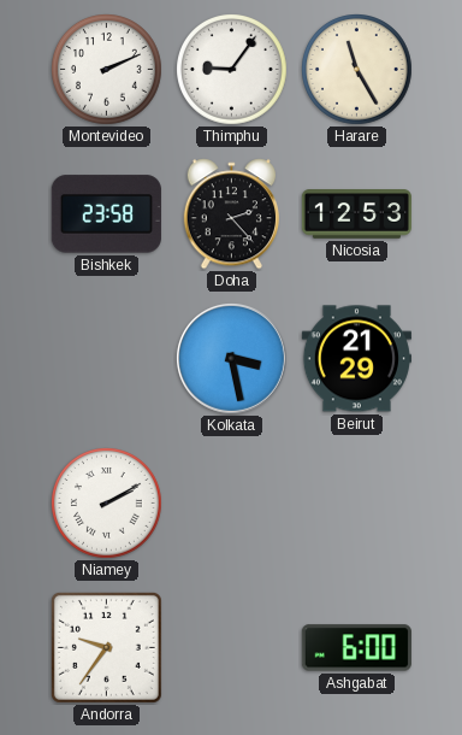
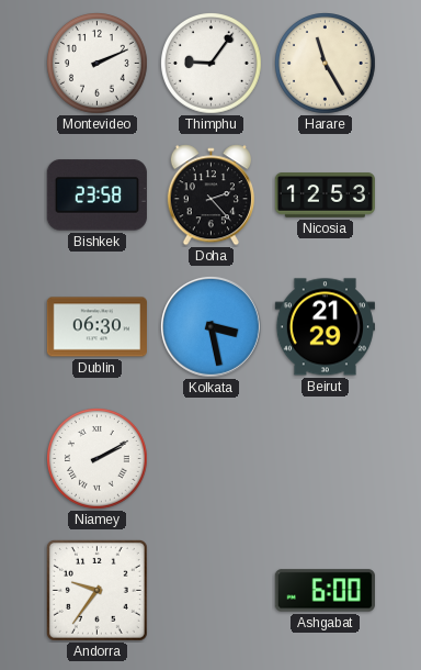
Dublin: none -> 06:30 (96, 327)
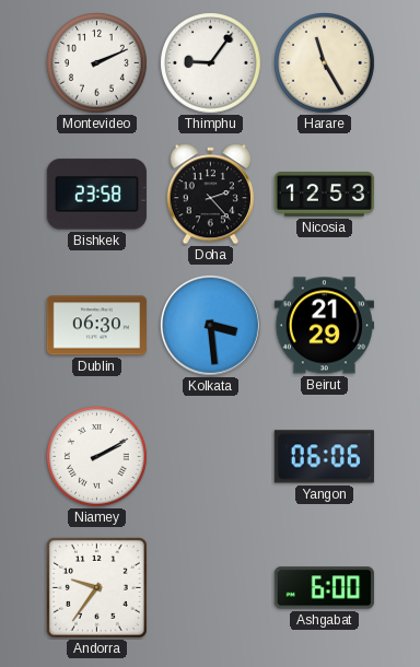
Kolkata: 3:28 -> 3:29 (210, 325)
Yangon: none -> 06:06 (324, 457)
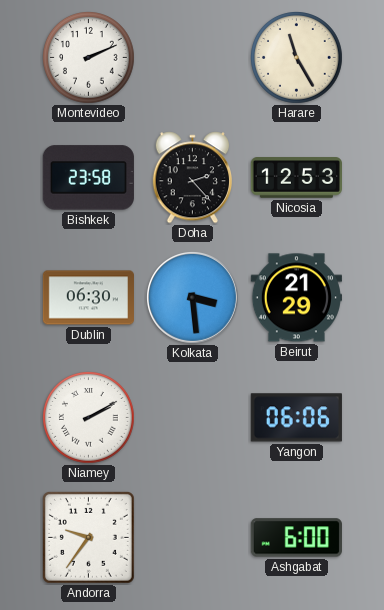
Thimphu: 9:06 -> none (211, 63)
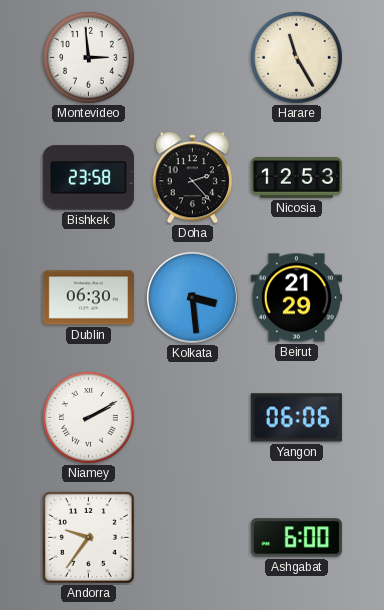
Montevideo: 2:11 -> 2:59 (89, 58)
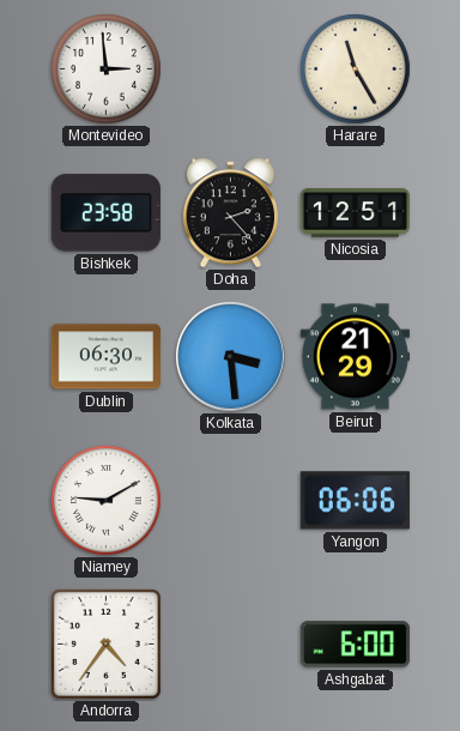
Nicosia: 12:53 -> 12:51 (355, 213)
Niamey: 2:10 -> 9:10 (107, 501)
Andorra: 9:36 -> 4:36 (105, 644)
